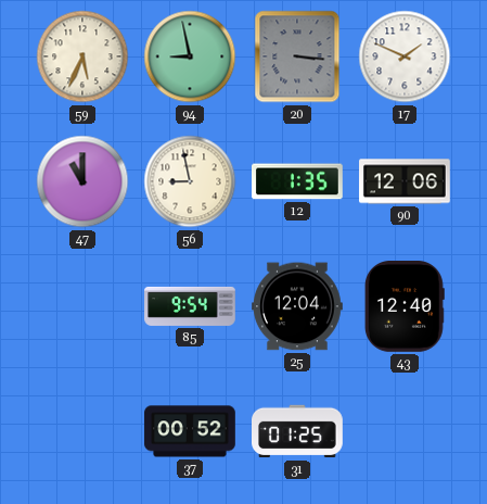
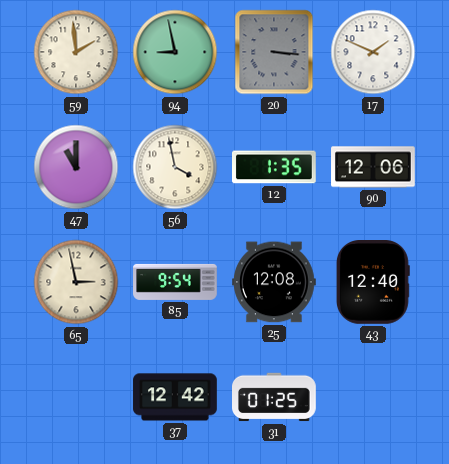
59: 5:34 -> 1:59 (76, 52)
56: 8:58 -> 3:58 (175, 167)
65: none -> 2:58 (76, 282)
25: 12:04 -> 12:08 (275, 282)
37: 00:52 -> 12:42 (175, 397)
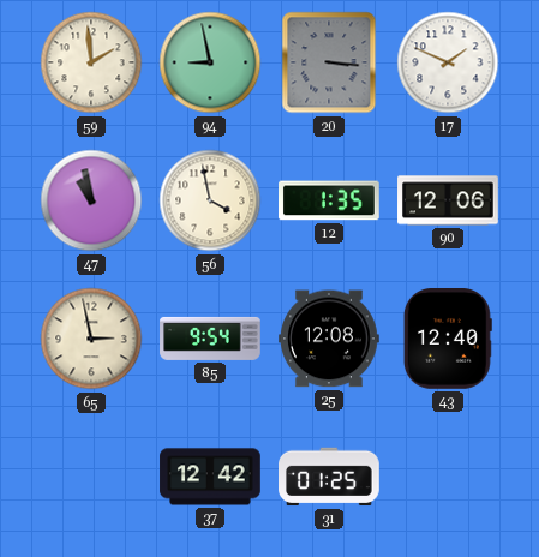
47: 11:00 -> 10:58 (91, 200)
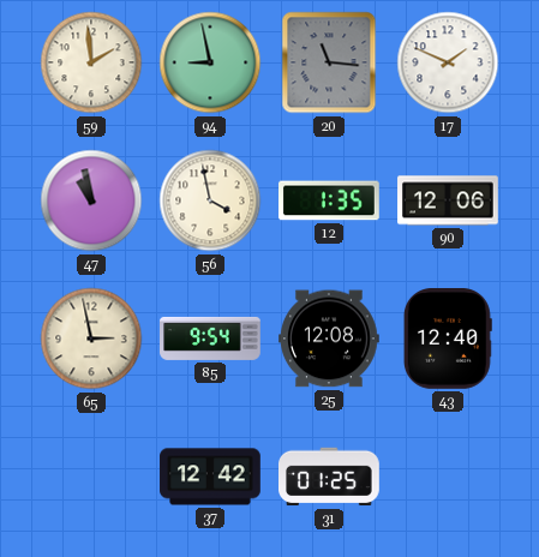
20: 3:16 -> 11:16 (329, 62)
